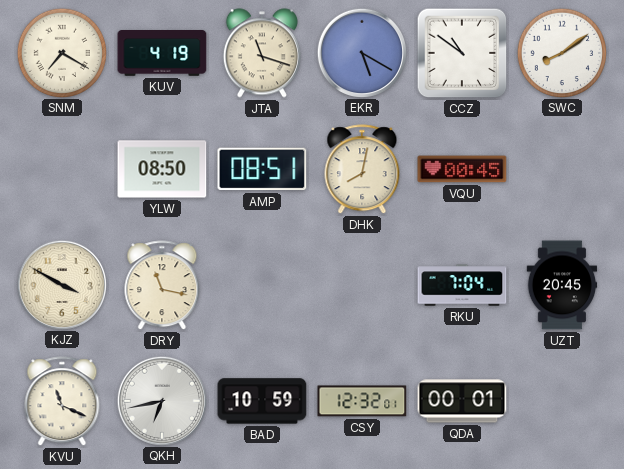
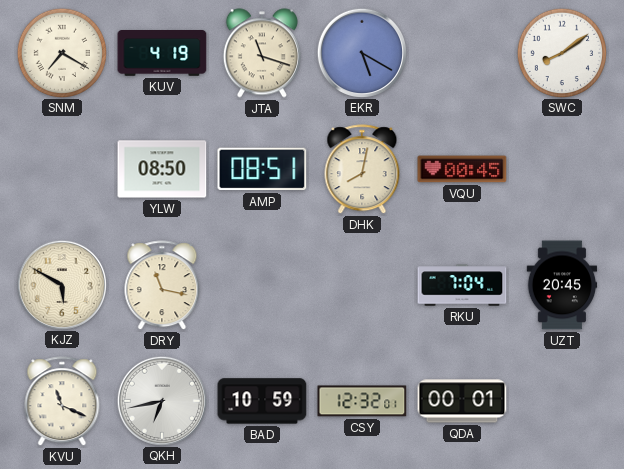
CCZ: 10:51 -> none (462, 53)
KJZ: 3:50 -> 5:50 (61, 284)
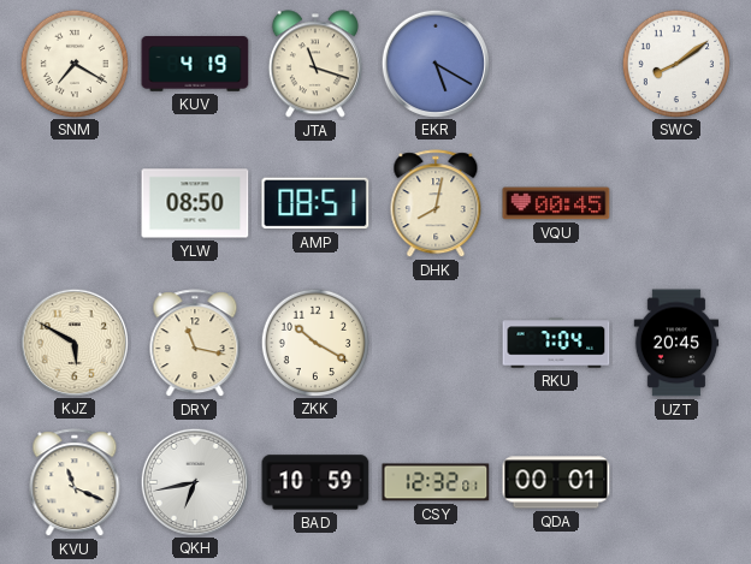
ZKK: none -> 10:20 (314, 342)
